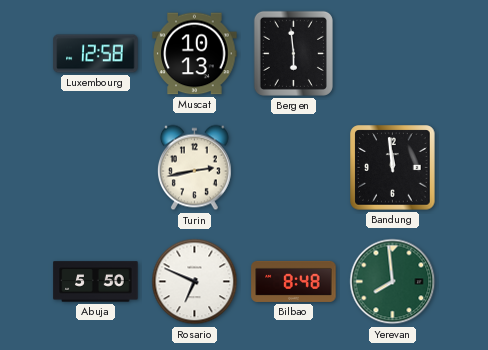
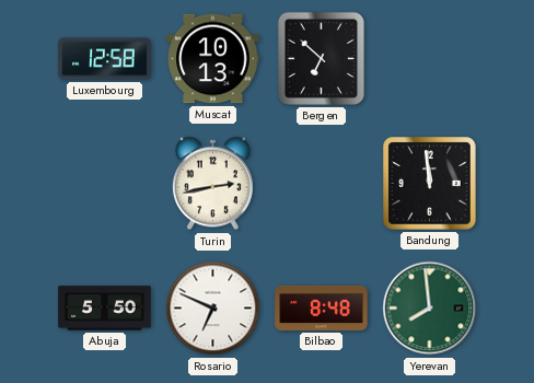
Bergen: 5:59 -> 6:52 (321, 58)
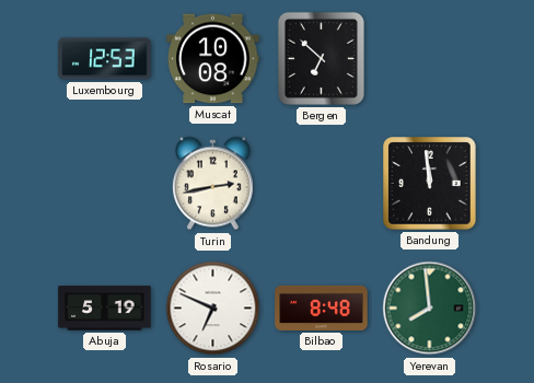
Luxembourg: 12:58 -> 12:53 (105, 59)
Muscat: 10:13 -> 10:08 (213, 59)
Abuja: 5:50 -> 5:19 (105, 309)
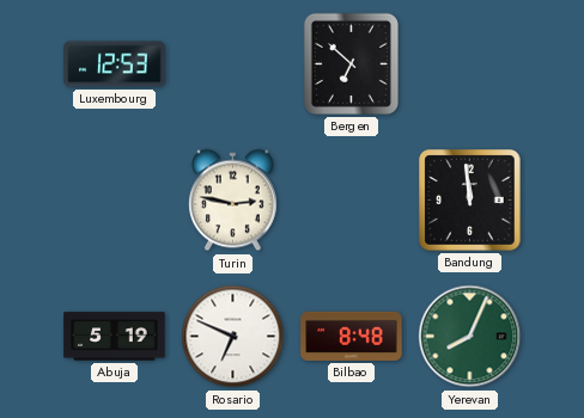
Muscat: 10:08 -> none (213, 59)
Turin: 2:43 -> 2:47 (232, 201)
Yerevan: 7:59 -> 8:04 (470, 337)
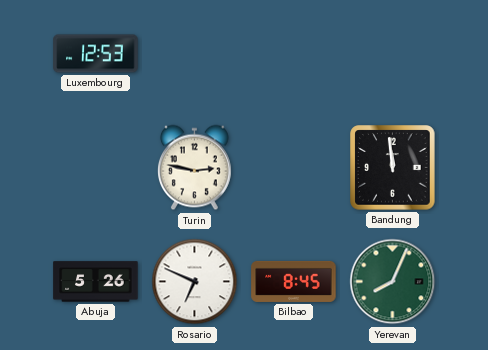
Bergen: 6:52 -> none (351, 63)
Abuja: 5:19 -> 5:26 (96, 282)
Bilbao: 8:48 -> 8:45 (294, 281)
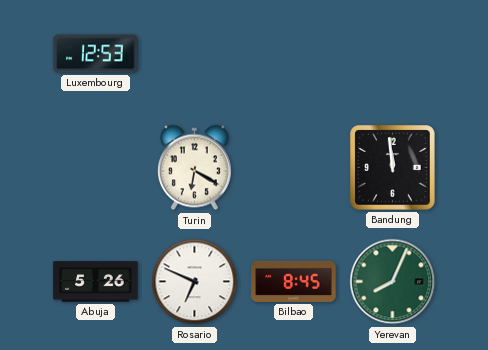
Turin: 2:47 -> 6:20 (194, 168)
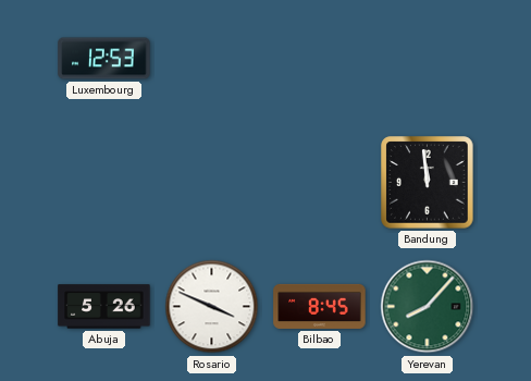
Turin: 6:20 -> none (194, 168)
Rosario: 6:49 -> 3:49 (212, 307)
Yerevan: 8:04 -> 8:07 (428, 307)
